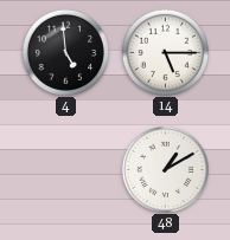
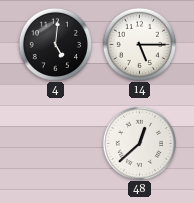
4: 4:59 -> 5:01 (55, 44)
48: 1:10 -> 12:38 (139, 143)
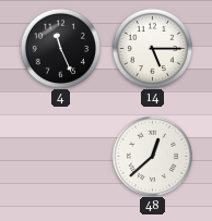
4: 5:01 -> 11:26 (60, 48)
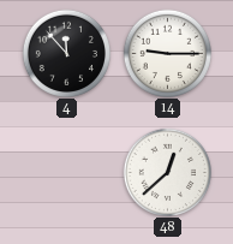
4: 11:26 -> 11:53 (66, 53)
14: 5:15 -> 9:15 (167, 53)
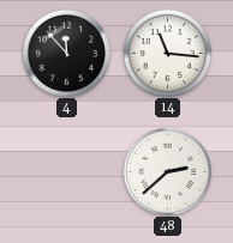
14: 9:15 -> 11:16 (167, 53)
48: 12:38 -> 2:38 (167, 171)
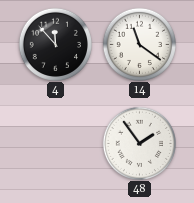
14: 11:16 -> 11:21 (139, 44)
48: 2:38 -> 1:54 (139, 143)
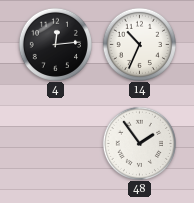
4: 11:53 -> 12:14 (55, 44)
14: 11:21 -> 10:34 (139, 44)
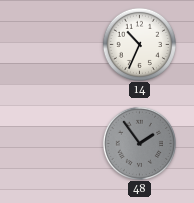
4: 12:14 -> none (55, 44)
48 dial: white -> grey (139, 143)
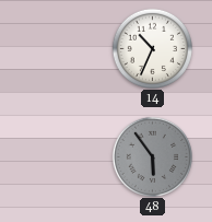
48: 1:54 -> 5:54 (152, 156)
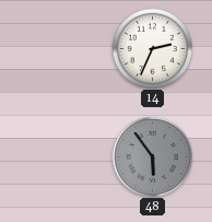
14: 10:34 -> 2:34 (152, 48)
